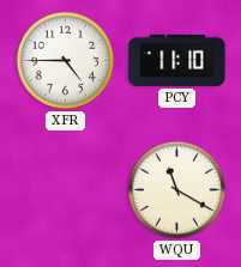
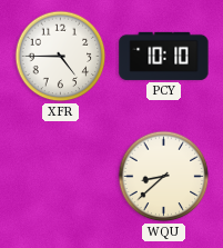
PCY: 11:10 -> 10:10 (164, 56)
WQU: 11:20 -> 8:38 (164, 177)
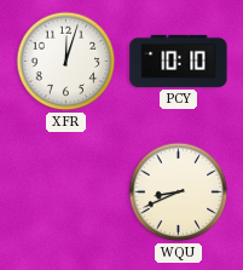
XFR: 4:45 -> 12:03 (66, 62)
WQU: 8:38 -> 8:41 (179, 193)
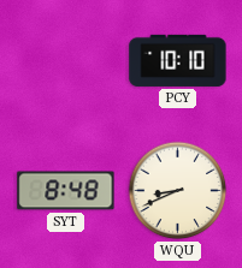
XFR: 12:03 -> none (66, 62)
SYT: none -> 8:48 (66, 191)
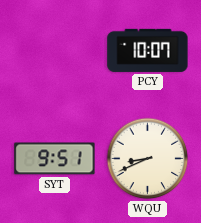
PCY: 10:10 -> 10:07 (148, 50)
SYT: 8:48 -> 9:51 (55, 159)
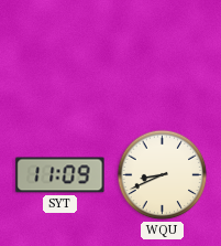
PCY: 10:07 -> none (148, 50)
SYT: 9:51 -> 11:09 (60, 175)
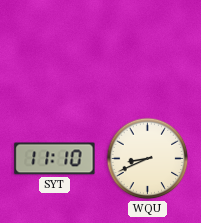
SYT: 11:09 -> 11:10 (55, 159)
